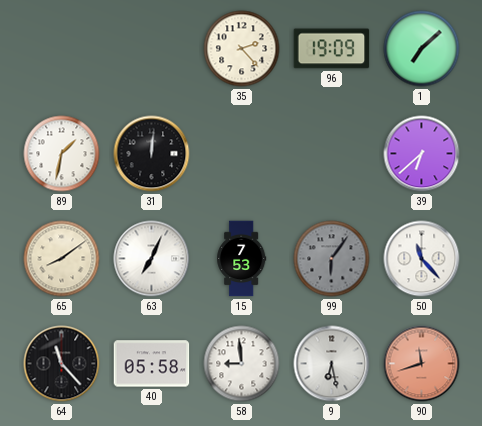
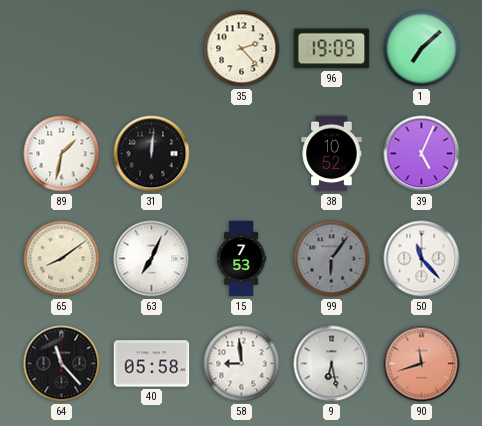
38: none -> 10:52 (332, 154)
39: 6:38 -> 5:04 (422, 154)
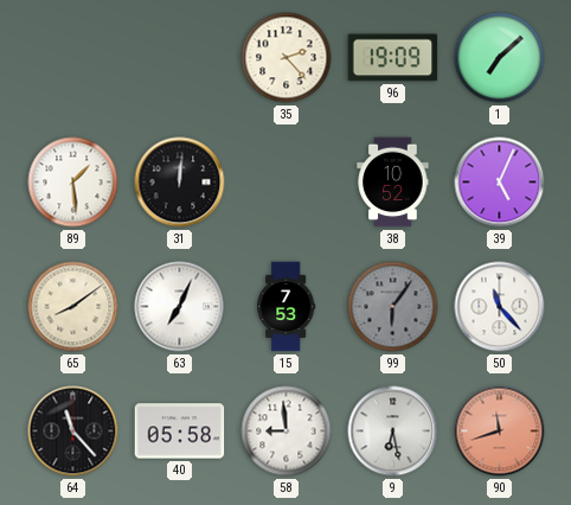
89: 1:32 -> 1:29 (73, 183)
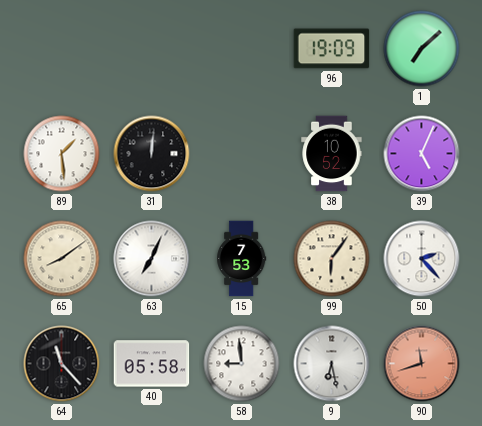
35: 2:23 -> none (287, 58)
99 dial: grey -> cream (332, 259)
50: 11:23 -> 2:23 (422, 259)
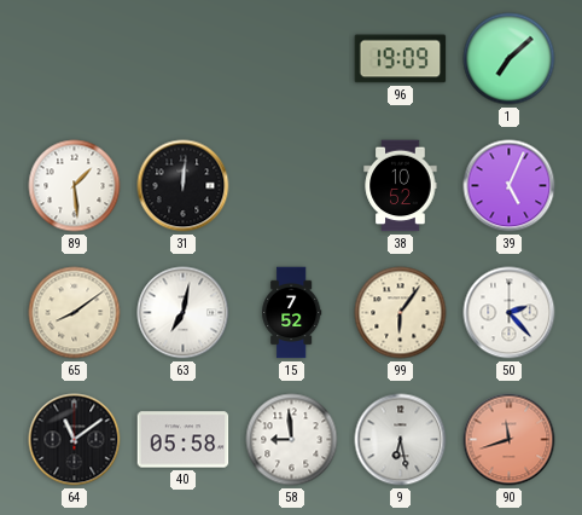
63: 7:04 -> 7:02 (184, 313)
15: 7:53 -> 7:52 (292, 313)
64: 11:23 -> 11:09 (75, 440)
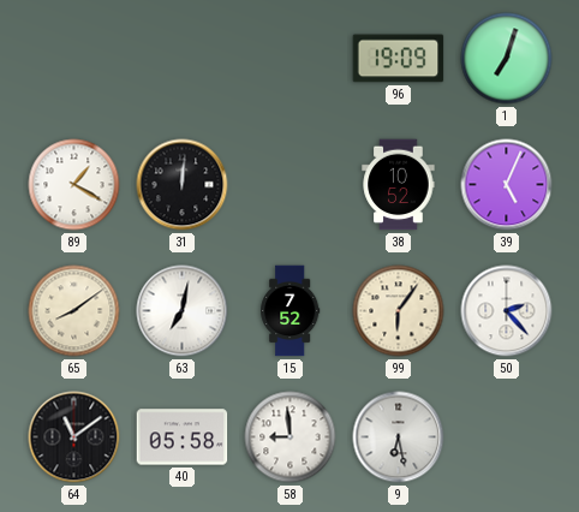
1: 7:08 -> 7:03 (507, 59)
89: 1:29 -> 1:20 (74, 185)
90: 11:42 -> none (510, 440)
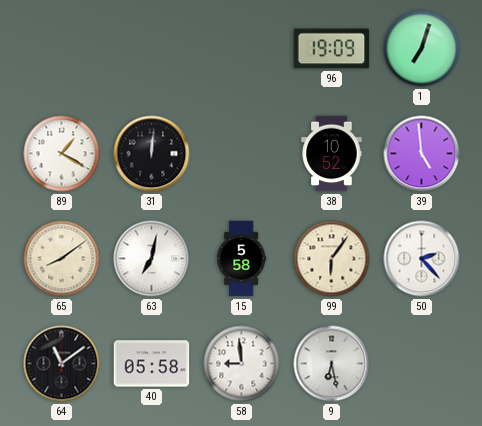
39: 5:04 -> 4:59 (422, 154)
15: 7:52 -> 5:58 (242, 259)
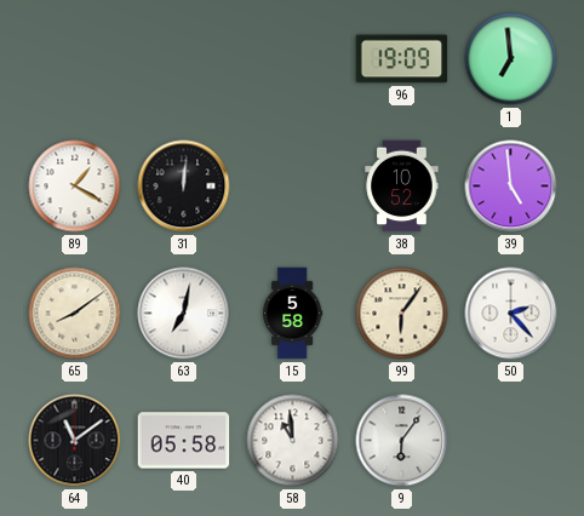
1: 7:03 -> 6:59 (511, 59)
58: 8:59 -> 10:59 (293, 441)
9: 6:28 -> 6:06 (402, 441)
